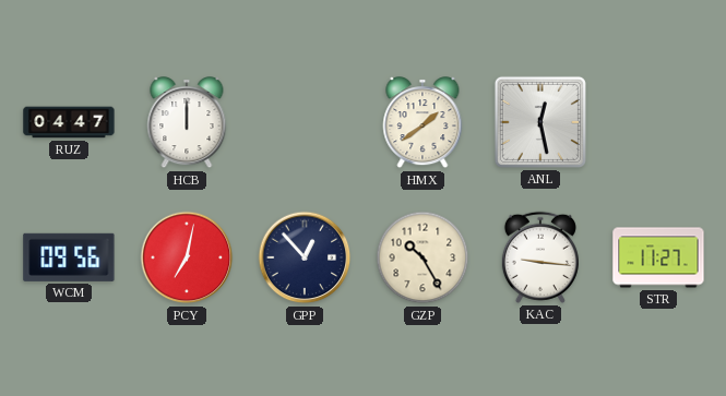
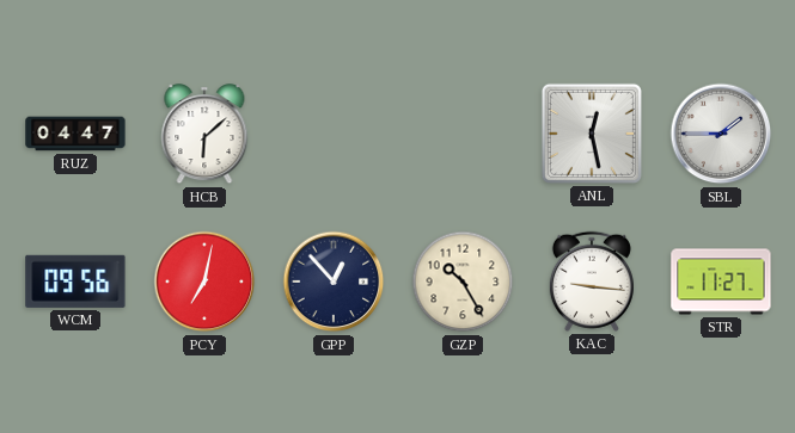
HCB: 12:00 -> 6:08 (204, 135)
HMX: 1:39 -> none (422, 123)
SBL: none -> 1:45 (721, 134)
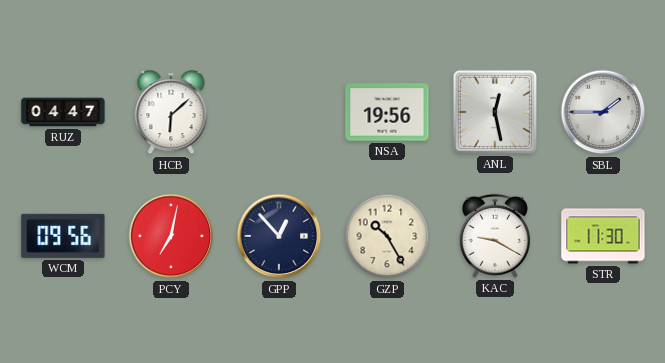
NSA: none -> 19:56 (387, 112)
KAC: 9:16 -> 9:20 (495, 236)
STR: 11:27 -> 11:30 (603, 236)
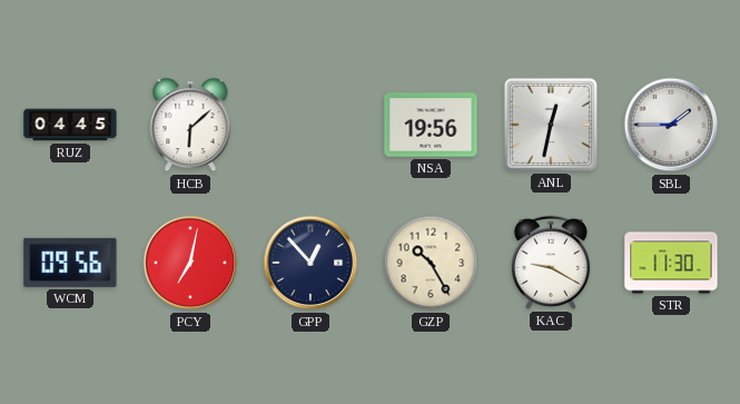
RUZ: 04:47 -> 04:45 (70, 125)
ANL: 12:28 -> 12:32 (551, 125)
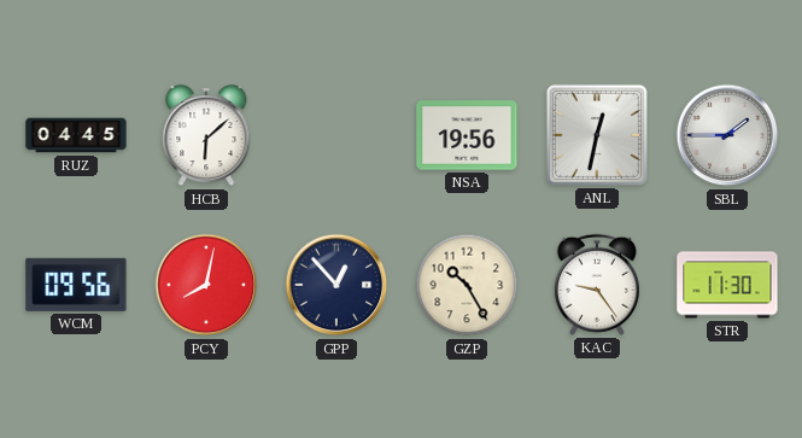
PCY: 7:02 -> 8:02 (206, 285)
KAC: 9:20 -> 9:24 (597, 285)
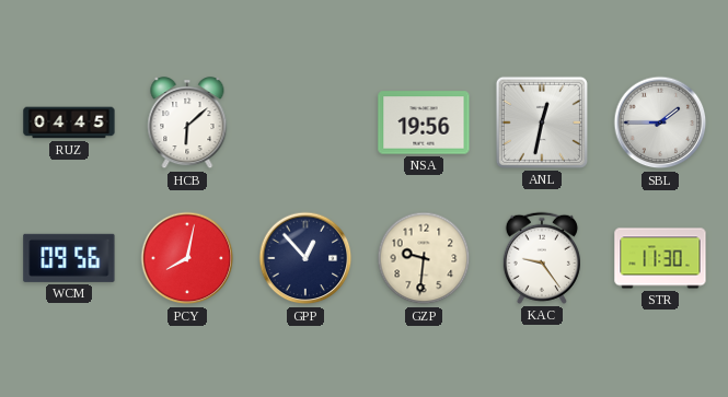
GZP: 10:25 -> 9:31 (424, 258)
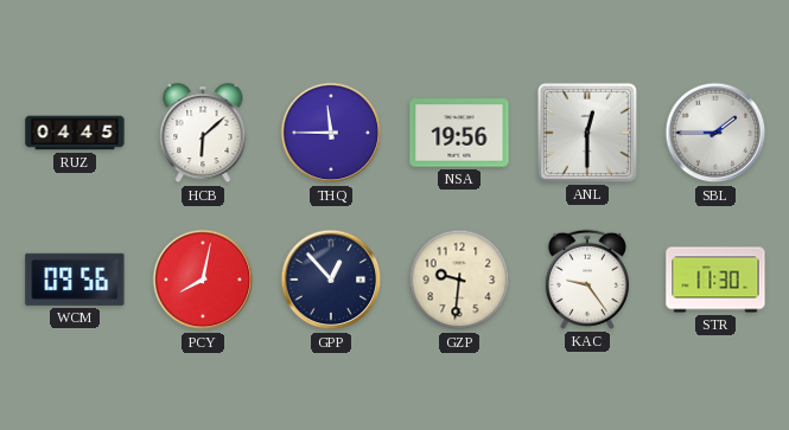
THQ: none -> 11:45 (331, 133)
ANL: 12:32 -> 12:30 (587, 133)
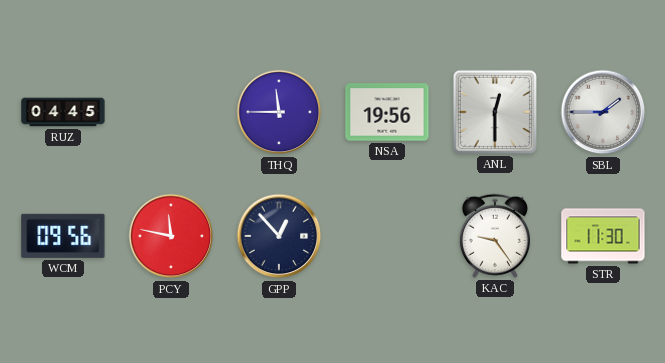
HCB: 6:08 -> none (203, 134)
PCY: 8:02 -> 11:47 (171, 236)
GZP: 9:31 -> none (459, 280)
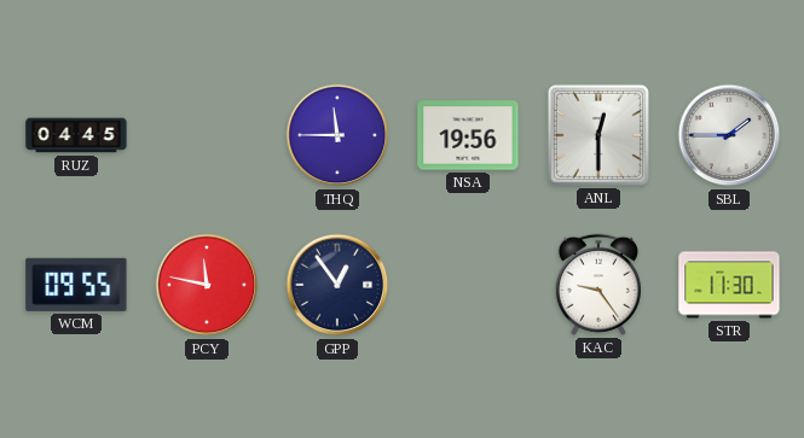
WCM: 09:56 -> 09:55 (76, 285)
GPP: 12:53 -> 12:54 (337, 285)
